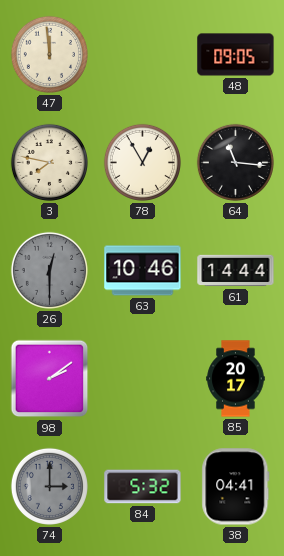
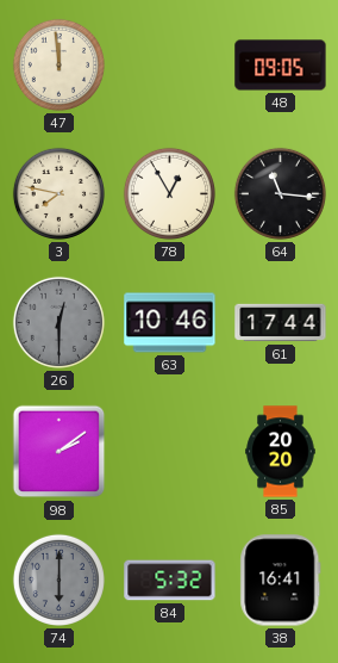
61: 14:44 -> 17:44 (281, 323)
85: 20:17 -> 20:20 (281, 452)
74: 3:00 -> 6:00 (58, 580)
38: 04:41 -> 16:41 (281, 581)
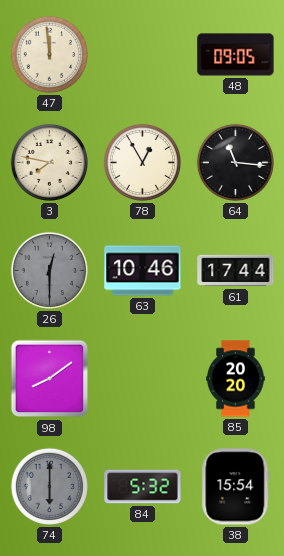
98: 2:09 -> 8:09 (50, 379)
38: 16:41 -> 15:54 (236, 487)
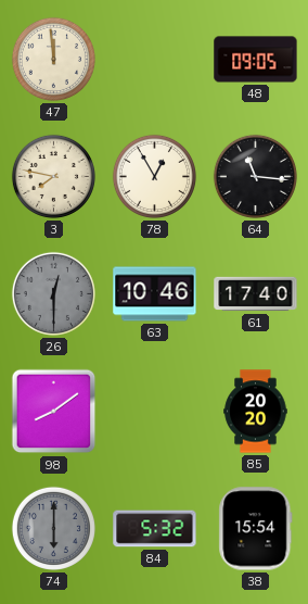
61: 17:44 -> 17:40 (256, 294)
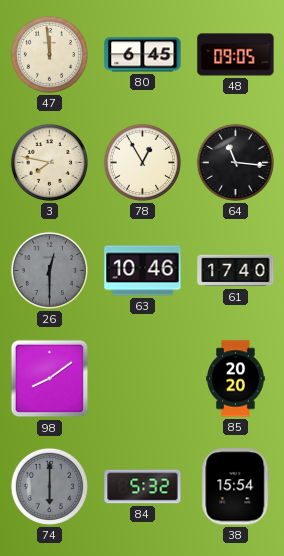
80: none -> 6:45 (143, 55)
